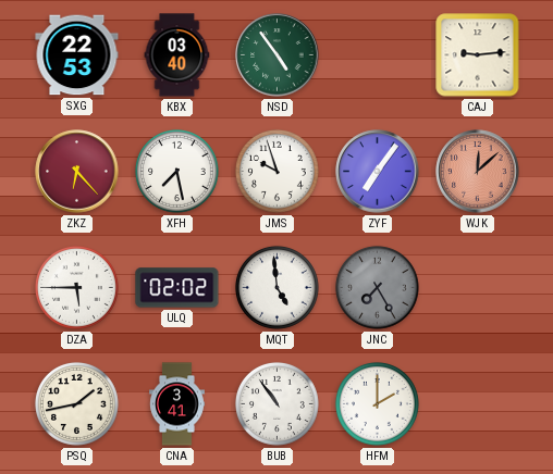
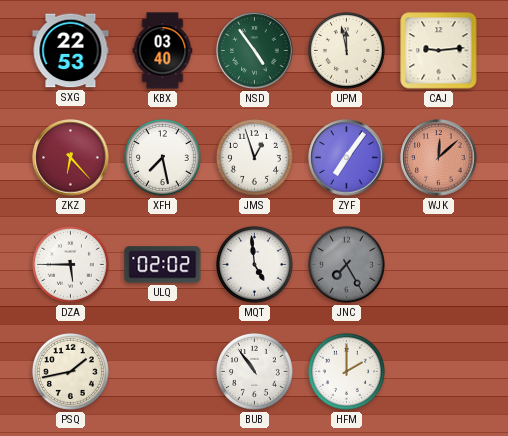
UPM: none -> 11:58 (346, 50)
JMS: 9:57 -> 12:57 (254, 157)
CNA: 3:41 -> none (177, 404)
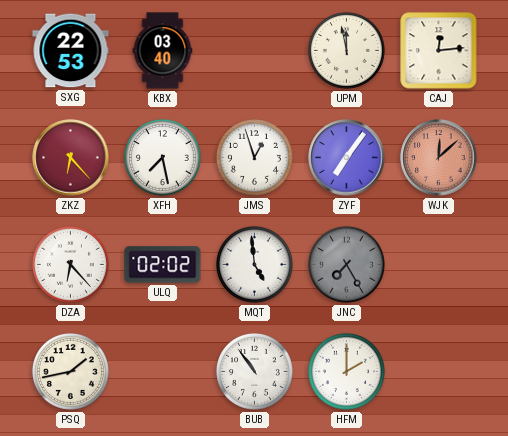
NSD: 4:54 -> none (255, 51)
CAJ: 9:14 -> 12:14 (439, 51)
DZA: 5:45 -> 6:23 (70, 264)
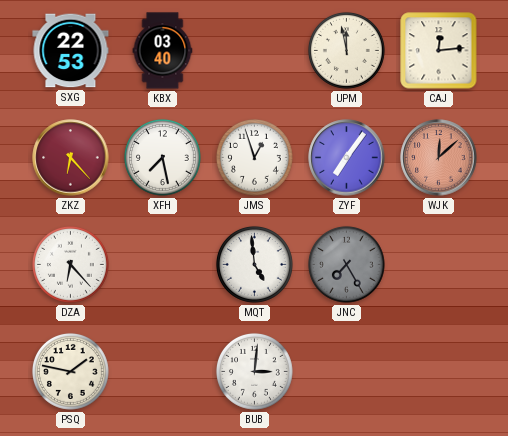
ULQ: 02:02 -> none (163, 265)
PSQ: 1:43 -> 1:47 (70, 371)
BUB: 10:54 -> 3:01 (254, 371)
HFM: 2:00 -> none (346, 371)
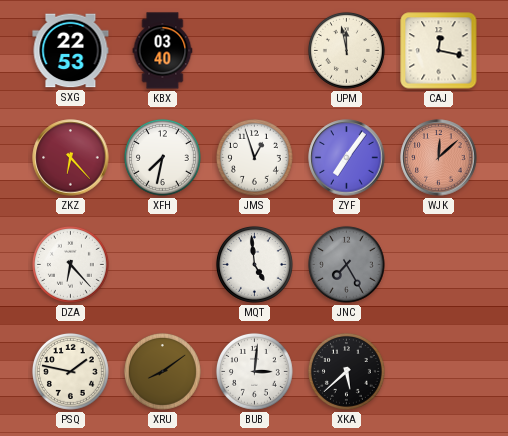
CAJ: 12:14 -> 12:17 (439, 51)
XFH: 7:28 -> 7:32 (162, 157)
XRU: none -> 8:09 (162, 371)
XKA: none -> 5:38 (346, 371)
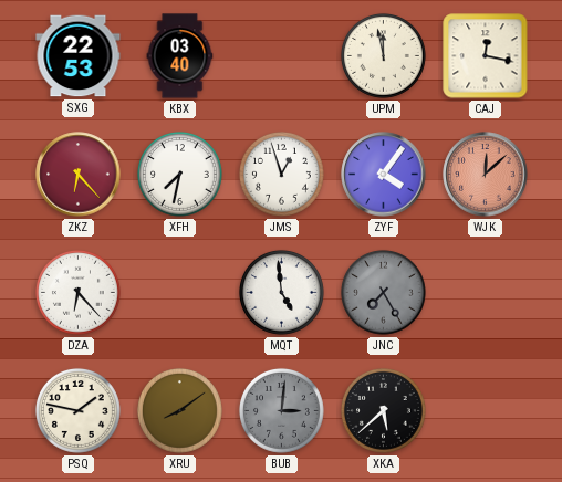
ZYF: 7:06 -> 4:06 (384, 175)
BUB dial: white -> grey (281, 410)
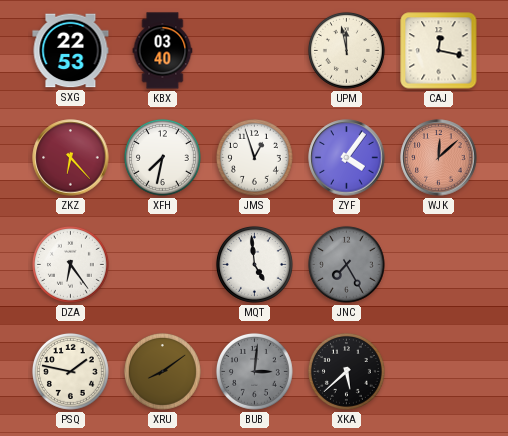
DZA: 6:23 -> 6:24 (70, 264)
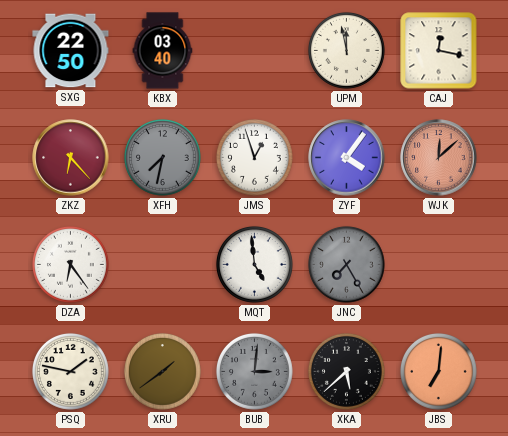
SXG: 22:53 -> 22:50 (71, 51)
XFH dial: white -> grey (162, 157)
XRU: 8:09 -> 1:39 (162, 371)
JBS: none -> 7:01 (438, 371)
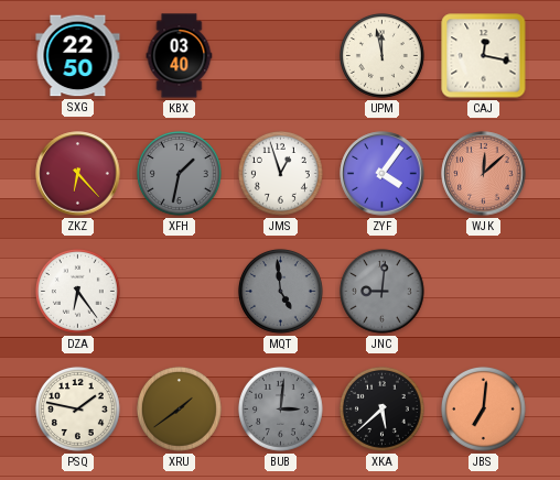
XFH: 7:32 -> 1:32 (179, 173)
MQT dial: white -> grey (280, 291)
JNC: 7:25 -> 9:01 (381, 291)
